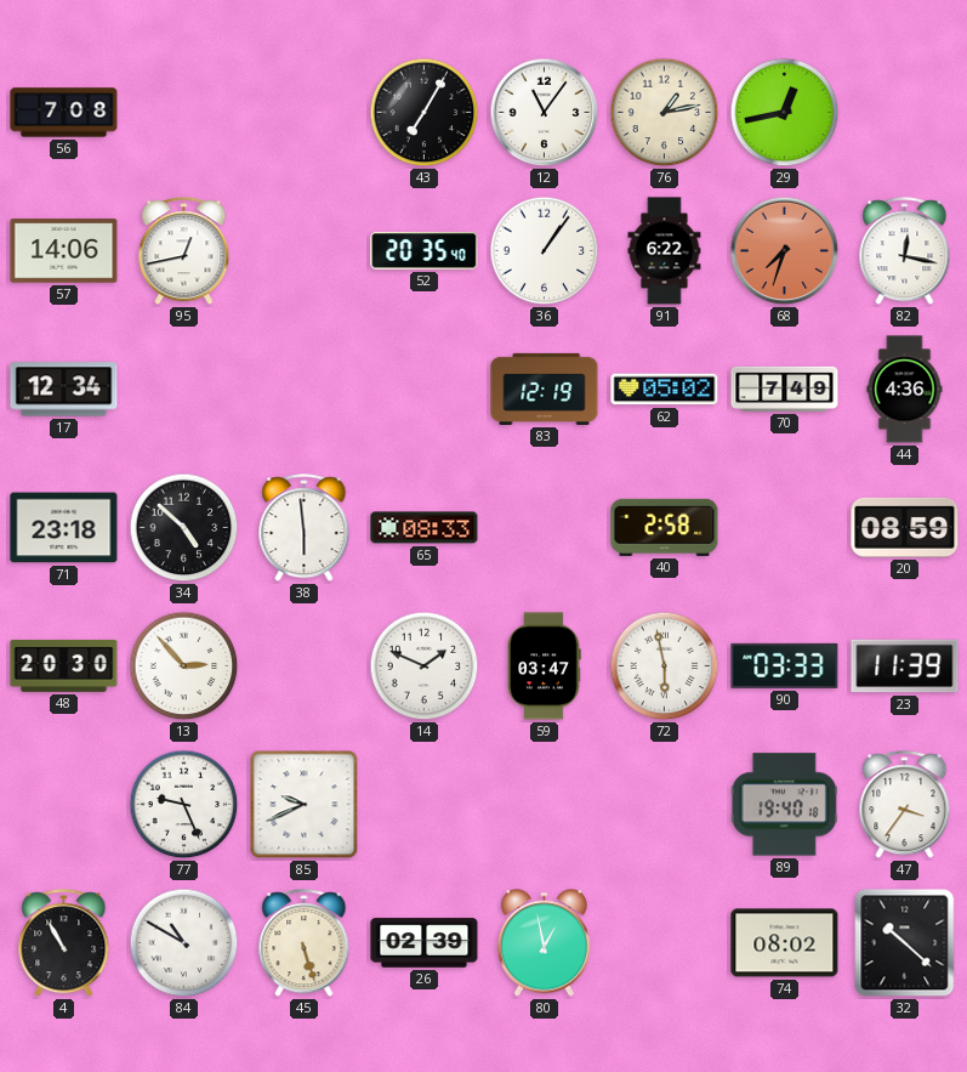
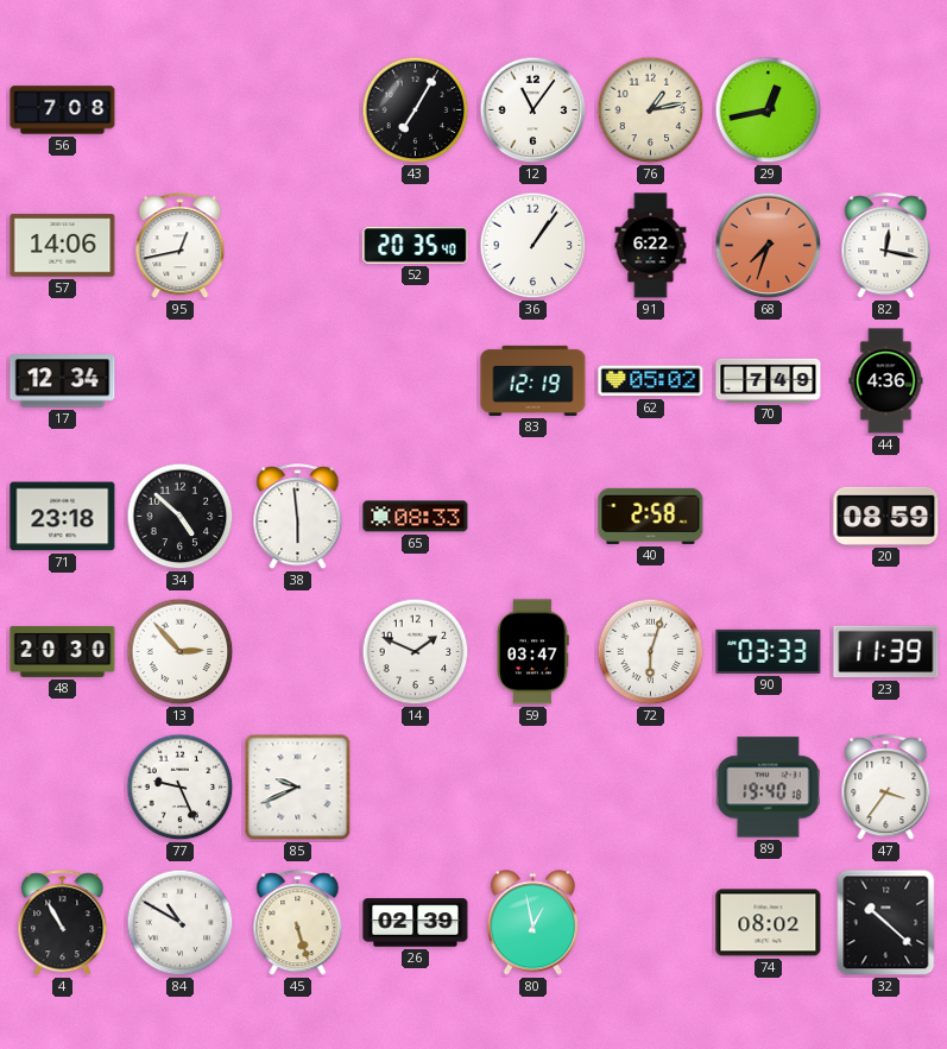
72: 5:58 -> 6:03 (651, 652)
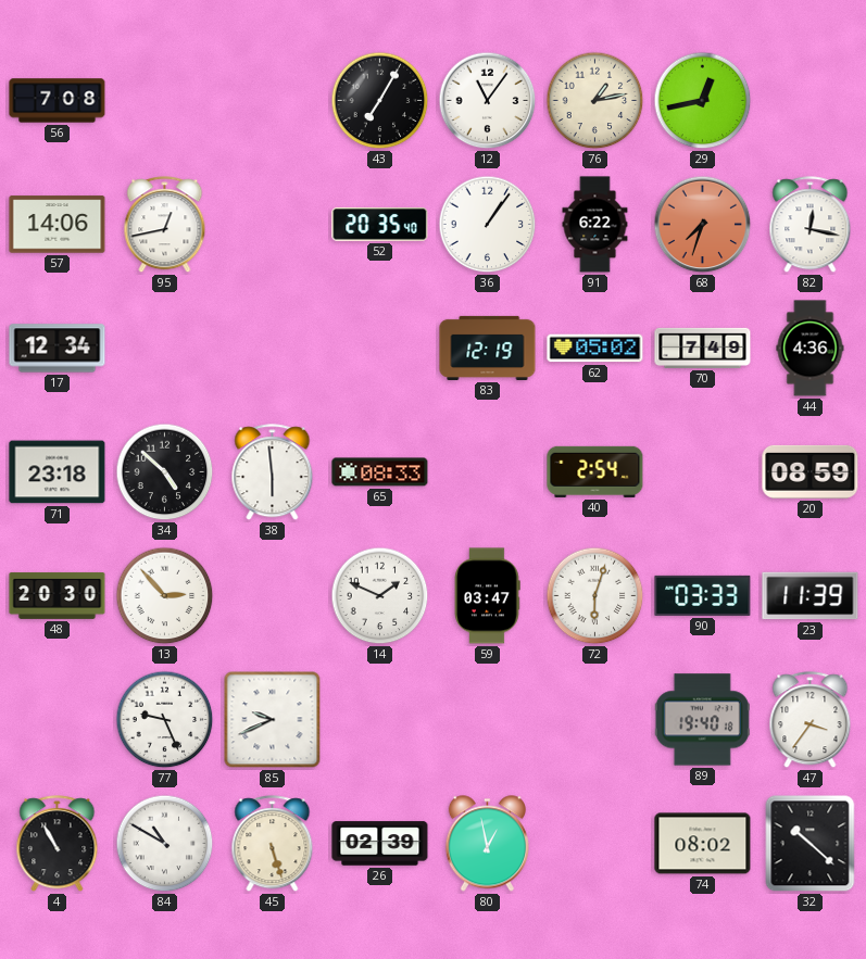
40: 2:58 -> 2:54 (595, 471)
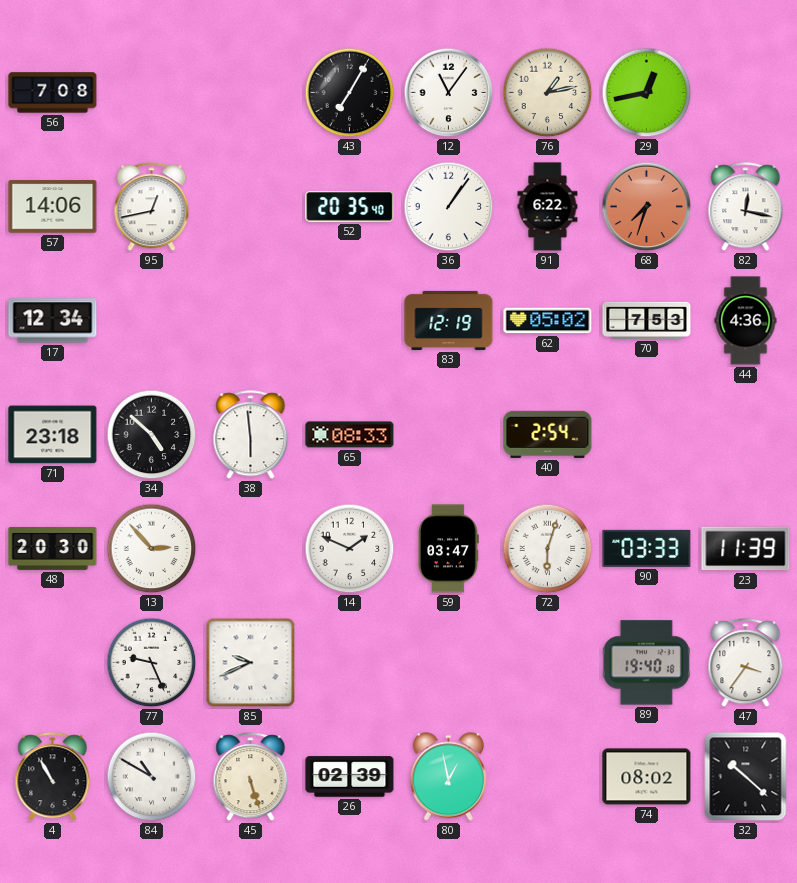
70: 7:49 -> 7:53 (647, 320)
20: 08:59 -> none (811, 471)
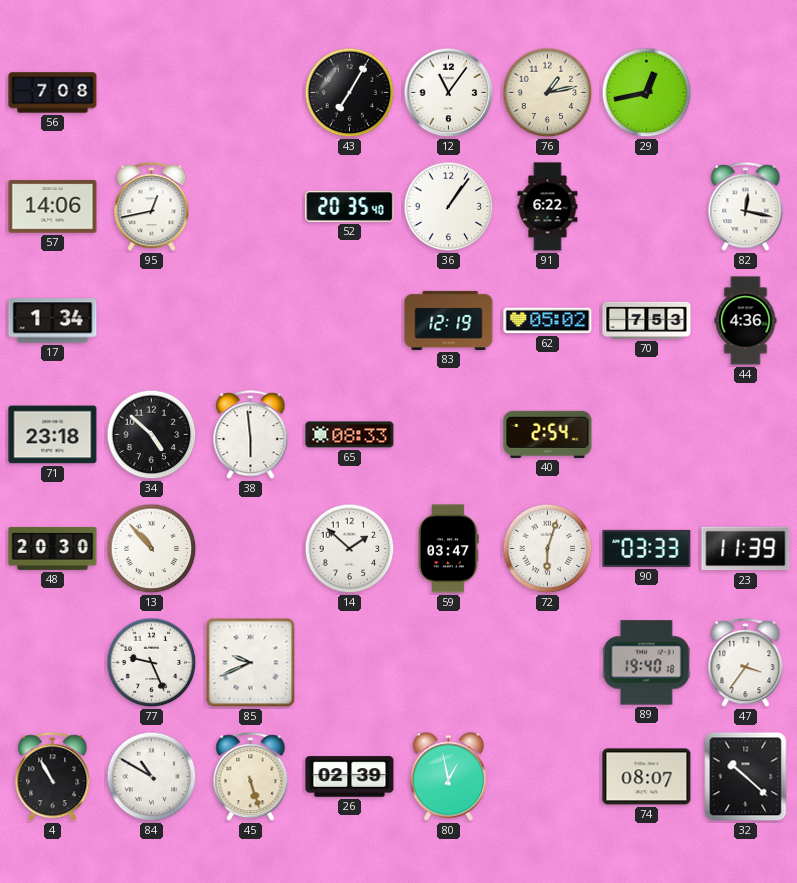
68: 7:33 -> none (647, 207)
17: 12:34 -> 1:34 (53, 321)
13: 2:53 -> 10:53 (152, 549)
14: 1:49 -> 1:52 (350, 549)
74: 08:02 -> 08:07 (647, 777)
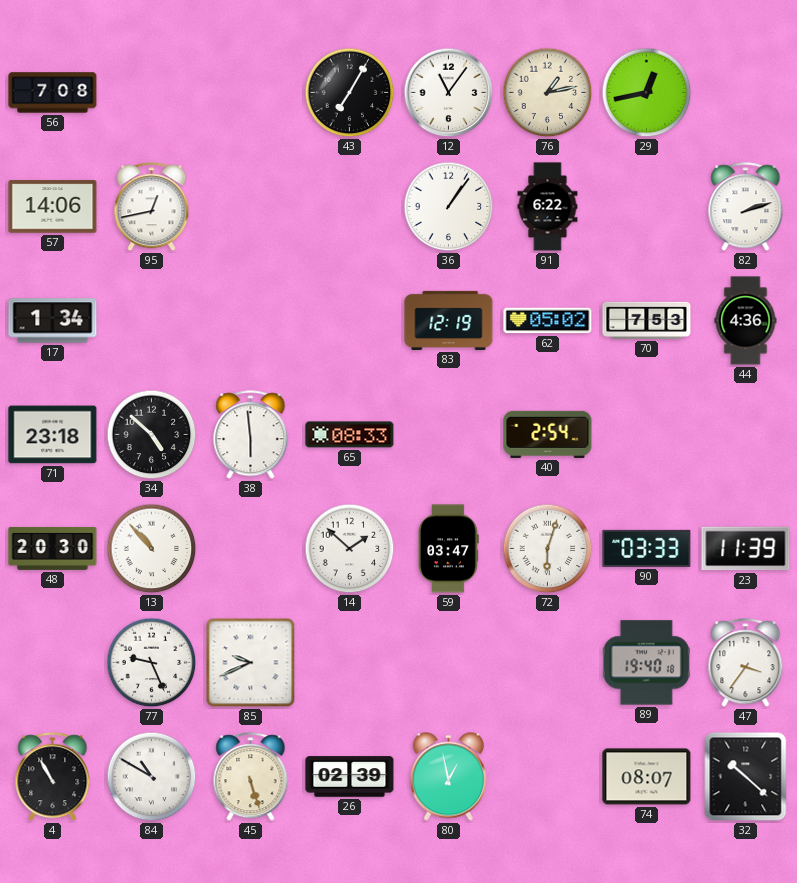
52: 20:35 -> none (350, 207)
82: 12:17 -> 2:12 (746, 207)
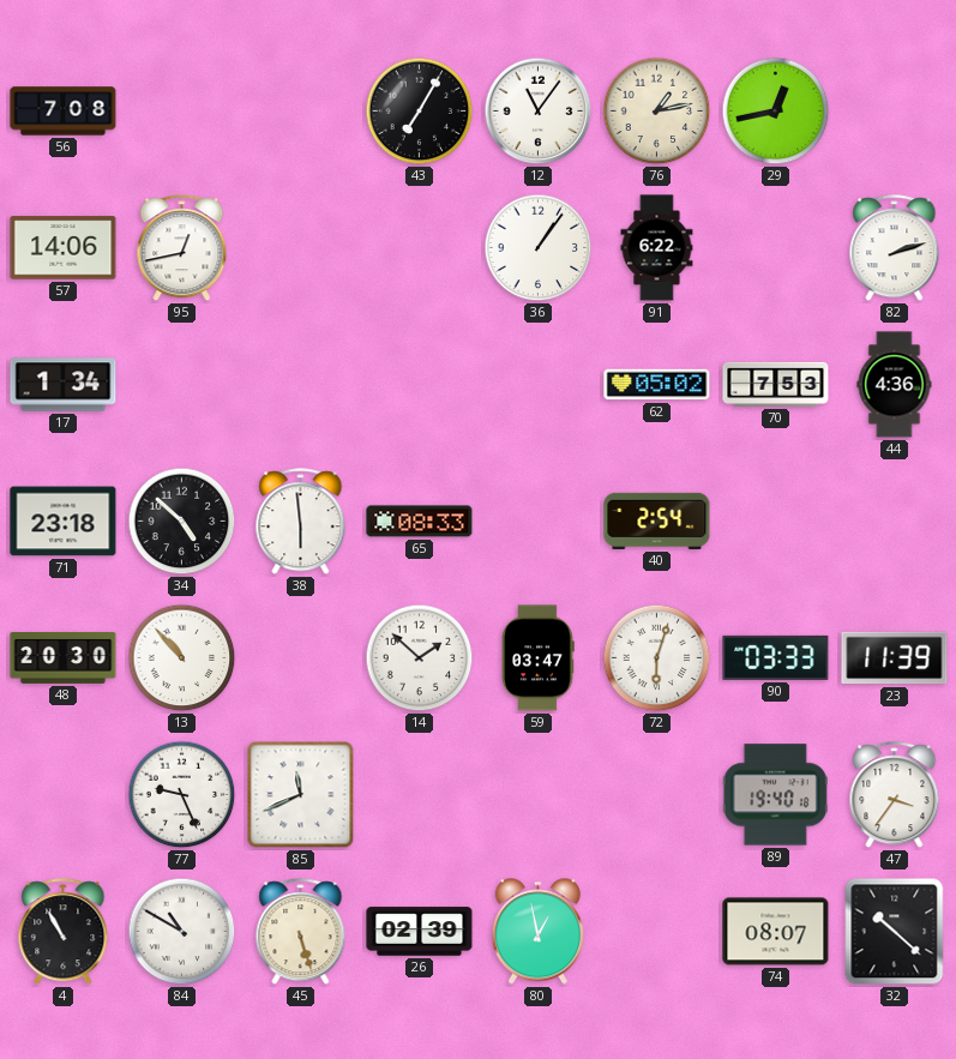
83: 12:19 -> none (449, 320)
85: 9:41 -> 11:41 (301, 795)
